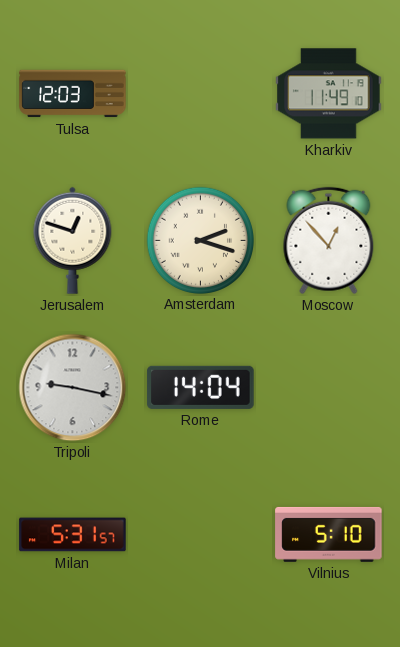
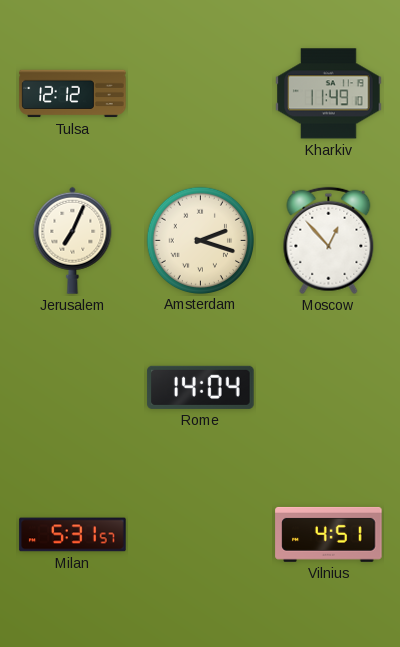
Tulsa: 12:03 -> 12:12 (73, 94)
Jerusalem: 12:48 -> 7:04 (73, 240)
Tripoli: 9:17 -> none (73, 388)
Vilnius: 5:10 -> 4:51 (329, 534)
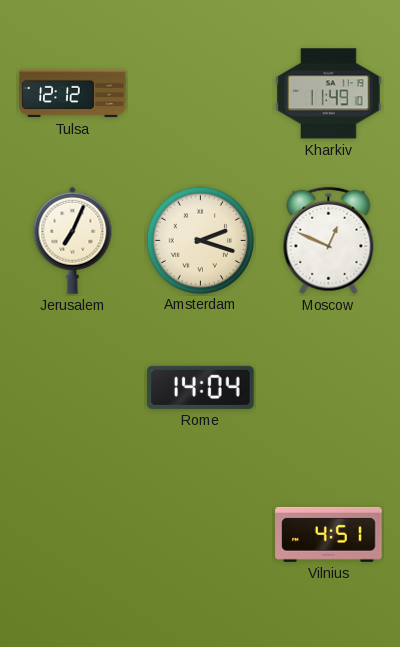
Moscow: 12:53 -> 12:49 (329, 241)
Milan: 5:31 -> none (73, 535)
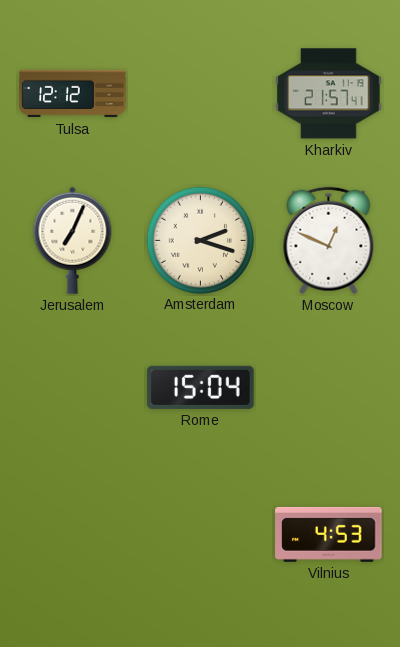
Kharkiv: 11:49 -> 21:57 (329, 94)
Rome: 14:04 -> 15:04 (201, 387)
Vilnius: 4:51 -> 4:53 (329, 534)
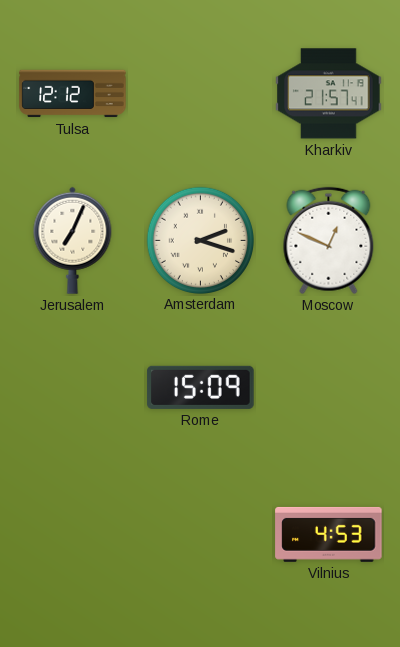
Rome: 15:04 -> 15:09 (201, 387)
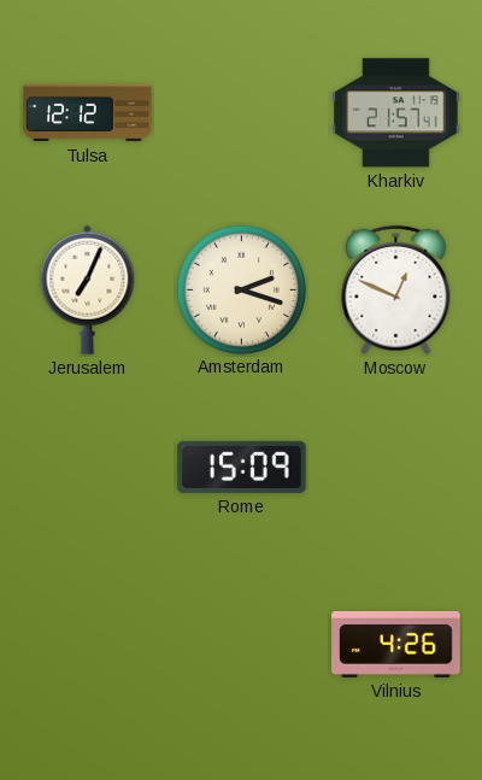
Vilnius: 4:53 -> 4:26 (396, 644)
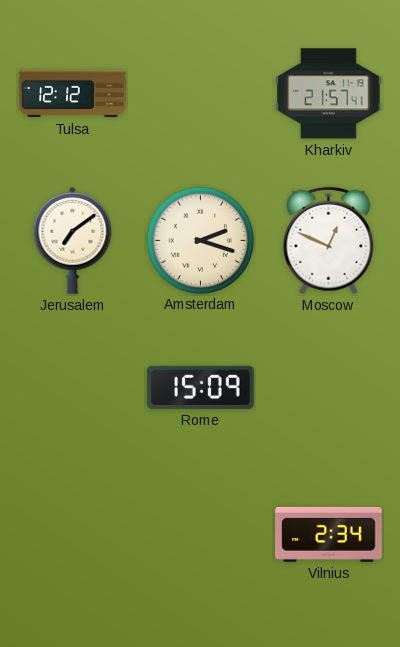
Jerusalem: 7:04 -> 7:09 (73, 240)
Vilnius: 4:26 -> 2:34 (329, 534)
